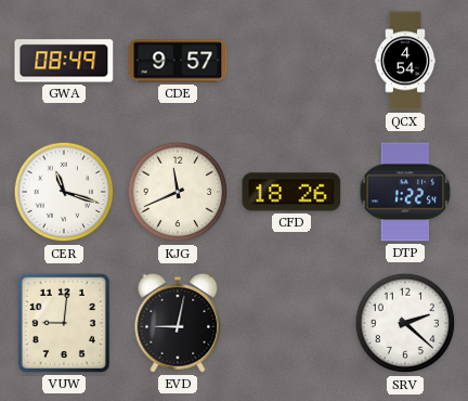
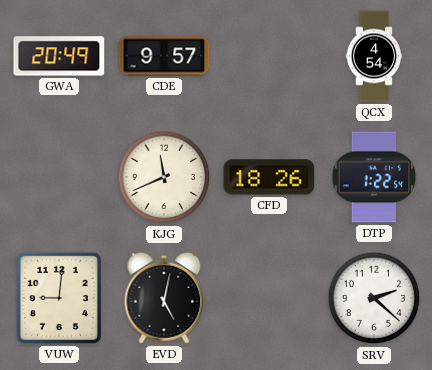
GWA: 08:49 -> 20:49 (59, 56)
CER: 11:18 -> none (64, 192)
EVD: 9:02 -> 5:02 (164, 298)
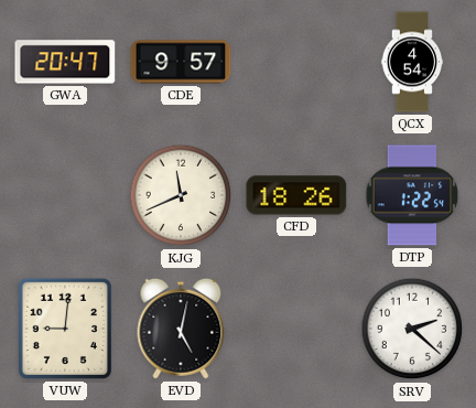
GWA: 20:49 -> 20:47 (65, 62)
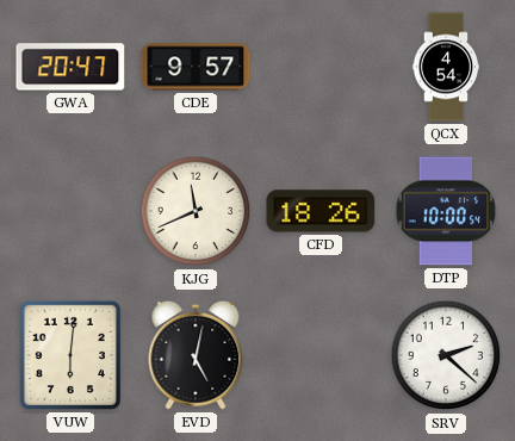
DTP: 1:22 -> 10:00 (446, 211)
VUW: 9:01 -> 6:01 (70, 355)
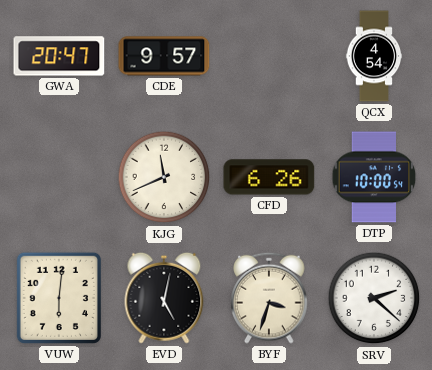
CFD: 18:26 -> 6:26 (269, 177)
BYF: none -> 3:33 (269, 298)
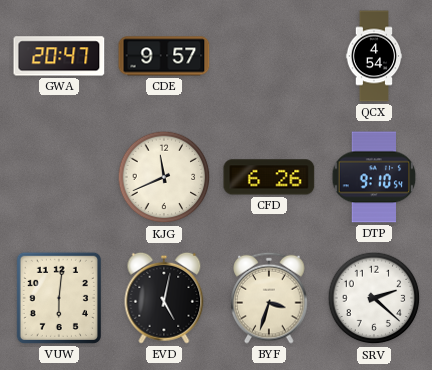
DTP: 10:00 -> 9:10 (374, 177)
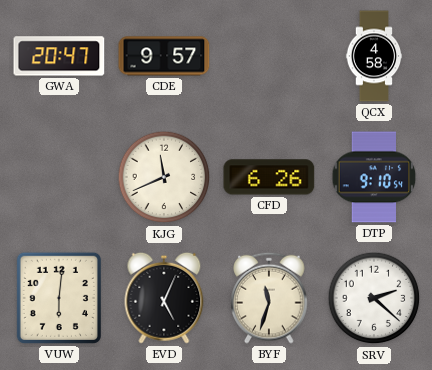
QCX: 4:54 -> 4:58 (374, 56)
EVD: 5:02 -> 5:04 (164, 298)
BYF: 3:33 -> 11:33 (269, 298)
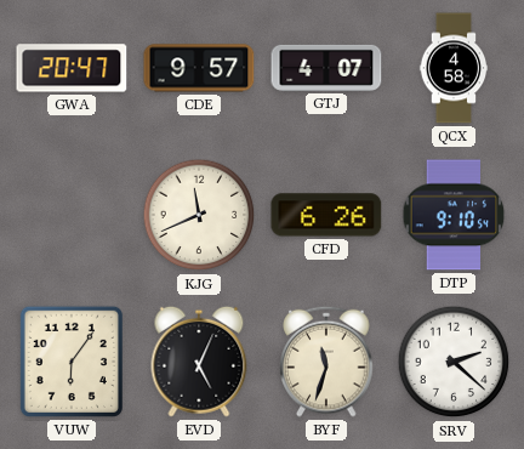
GTJ: none -> 4:07 (326, 68)
VUW: 6:01 -> 6:06 (72, 362)
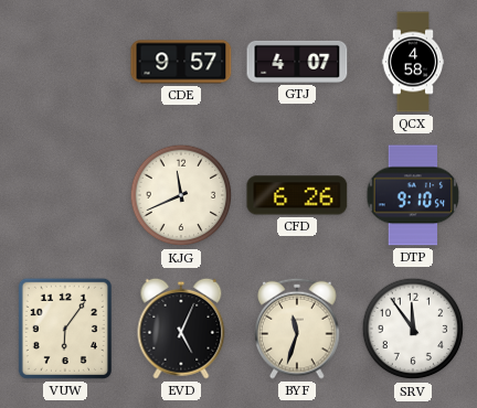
GWA: 20:47 -> none (72, 68)
SRV: 2:22 -> 11:54 (413, 329)
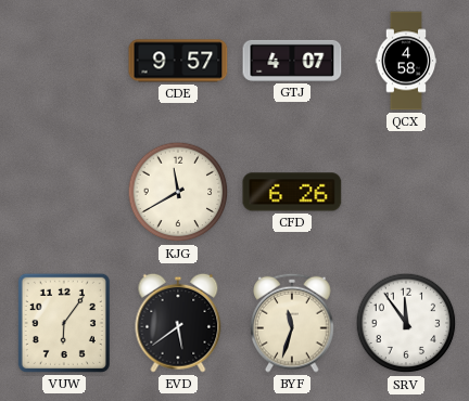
KJG: 11:41 -> 11:40 (178, 192)
DTP: 9:10 -> none (413, 195)
EVD: 5:04 -> 5:39 (178, 323)
